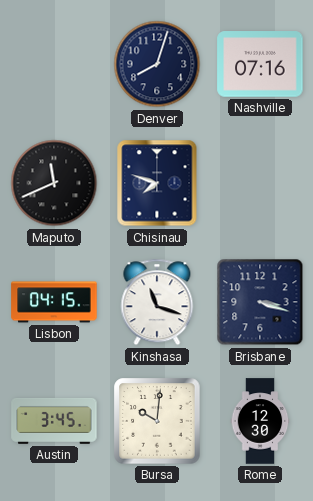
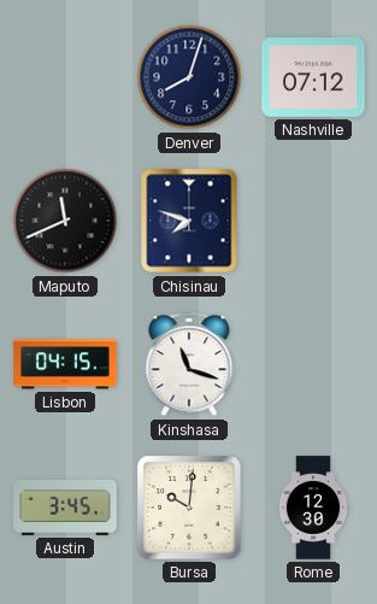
Nashville: 07:16 -> 07:12 (313, 77)
Brisbane: 3:18 -> none (260, 302)
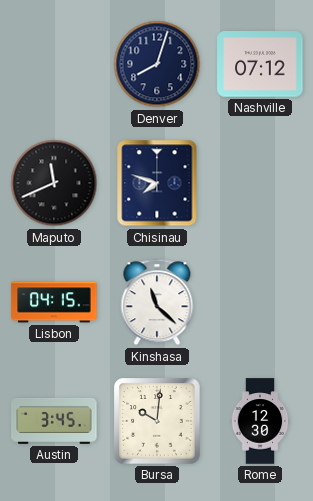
Kinshasa: 11:18 -> 11:22 (157, 302)
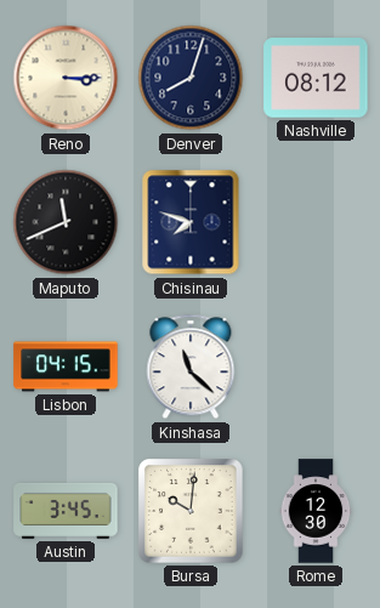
Reno: none -> 3:15 (66, 78)
Nashville: 07:12 -> 08:12 (316, 78)
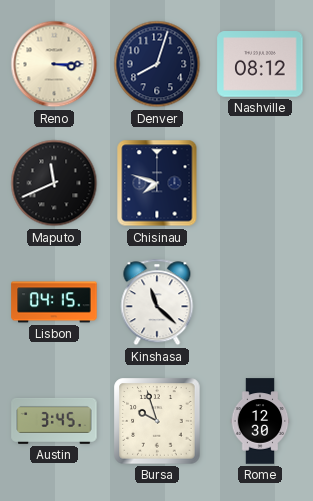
Bursa: 10:01 -> 9:57 (157, 421)
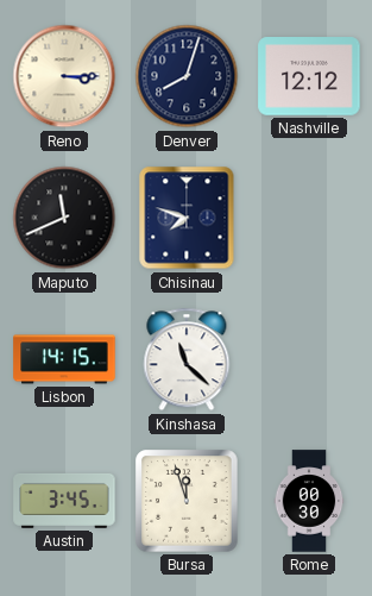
Nashville: 08:12 -> 12:12 (309, 76)
Lisbon: 04:15 -> 14:15 (64, 359)
Bursa: 9:57 -> 11:57 (187, 501)
Rome: 12:30 -> 00:30 (309, 501)
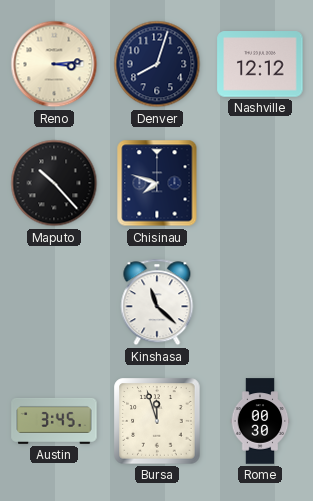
Reno: 3:15 -> 3:14 (54, 64)
Maputo: 11:41 -> 10:23 (54, 183)
Lisbon: 14:15 -> none (64, 359)
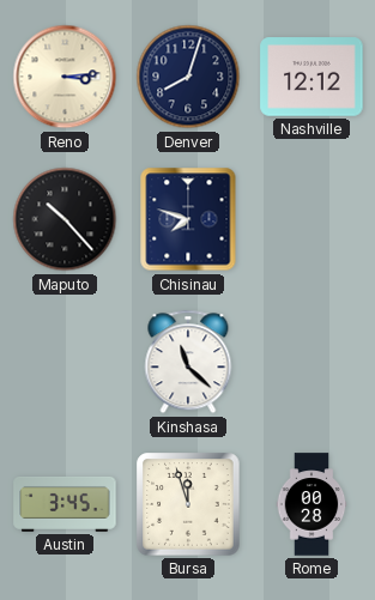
Rome: 00:30 -> 00:28 (312, 504)
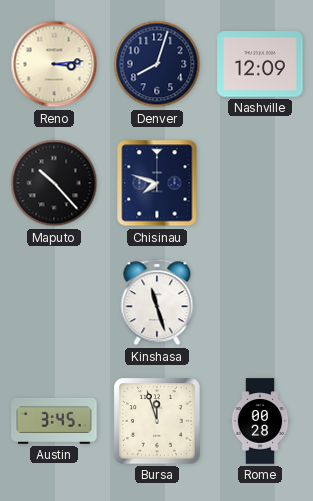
Nashville: 12:12 -> 12:09 (260, 64)
Kinshasa: 11:22 -> 11:27 (157, 302)
